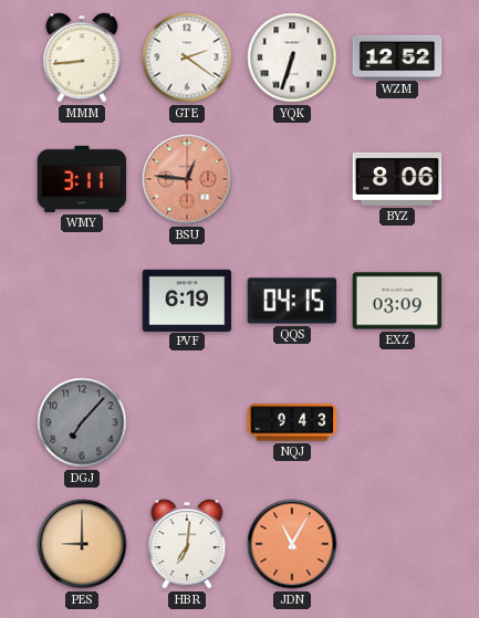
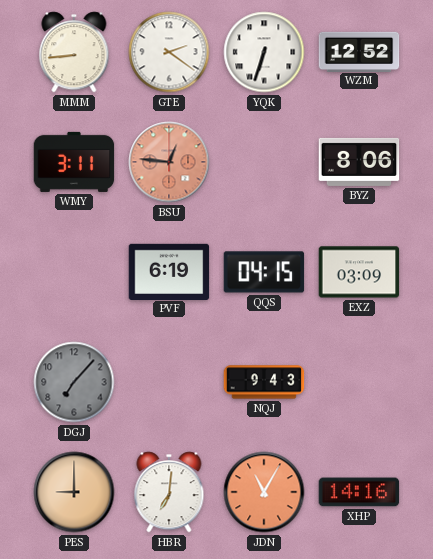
XHP: none -> 14:16 (359, 492)
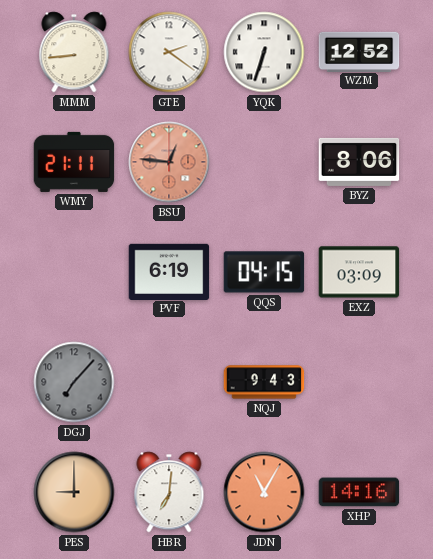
WMY: 3:11 -> 21:11 (74, 162)
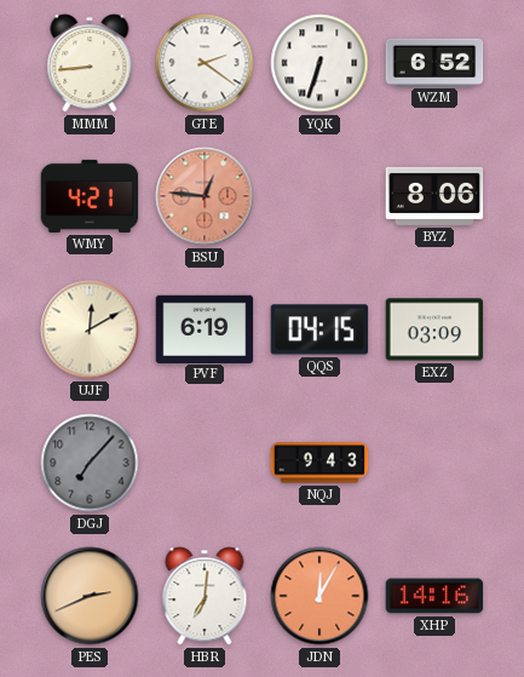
WZM: 12:52 -> 6:52 (434, 62)
WMY: 21:11 -> 4:21 (90, 196)
UJF: none -> 12:10 (90, 329)
PES: 9:00 -> 2:41 (90, 596)
JDN: 11:05 -> 12:05 (319, 596)
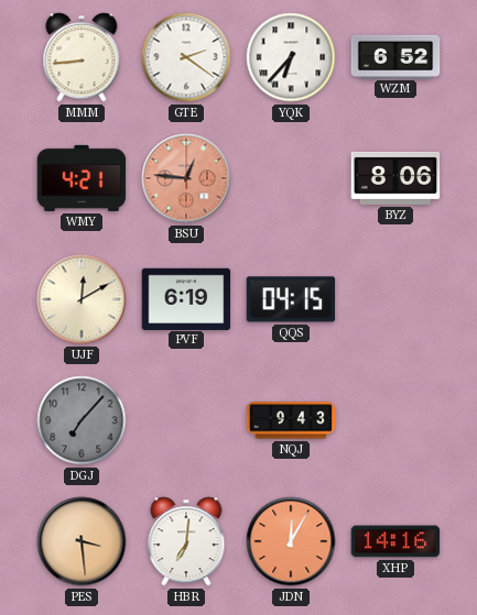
YQK: 6:33 -> 6:37 (291, 57)
EXZ: 03:09 -> none (434, 329)
PES: 2:41 -> 3:29 (82, 541)
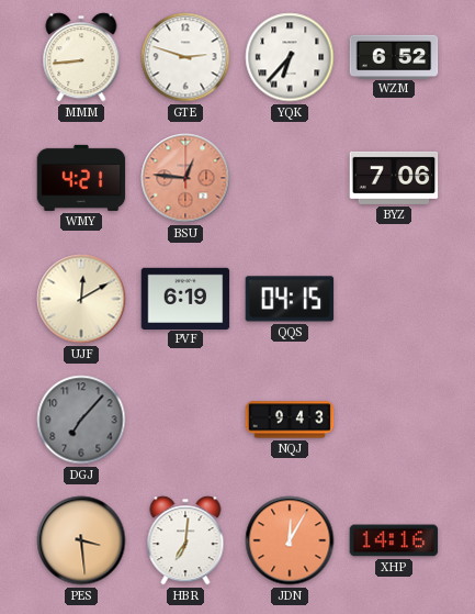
GTE: 2:21 -> 2:48 (185, 57)
BYZ: 8:06 -> 7:06 (394, 178)
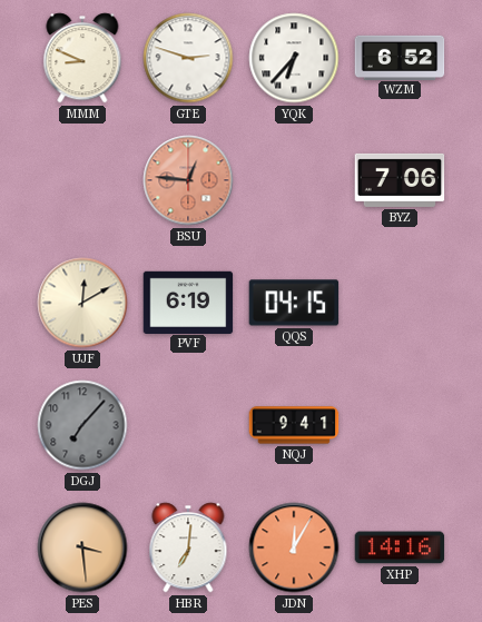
MMM: 8:44 -> 8:49 (82, 58)
WMY: 4:21 -> none (81, 178)
NQJ: 9:43 -> 9:41 (294, 425)
